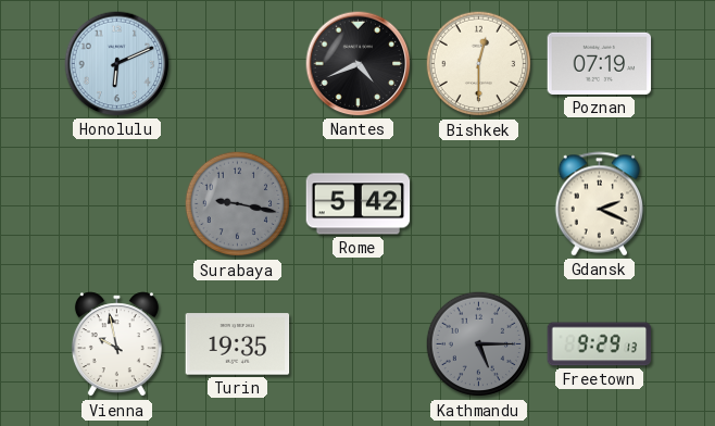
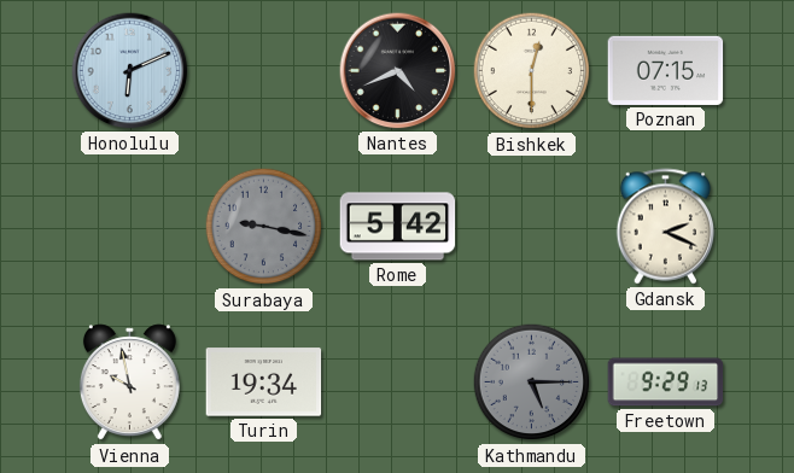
Poznan: 07:19 -> 07:15 (666, 70)
Turin: 19:35 -> 19:34 (264, 383)
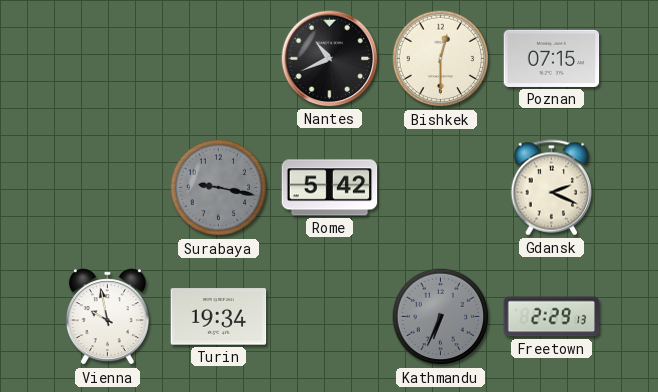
Honolulu: 6:11 -> none (130, 71)
Nantes: 4:41 -> 10:41 (330, 59)
Kathmandu: 5:15 -> 6:34 (441, 317)
Freetown: 9:29 -> 2:29 (552, 317)
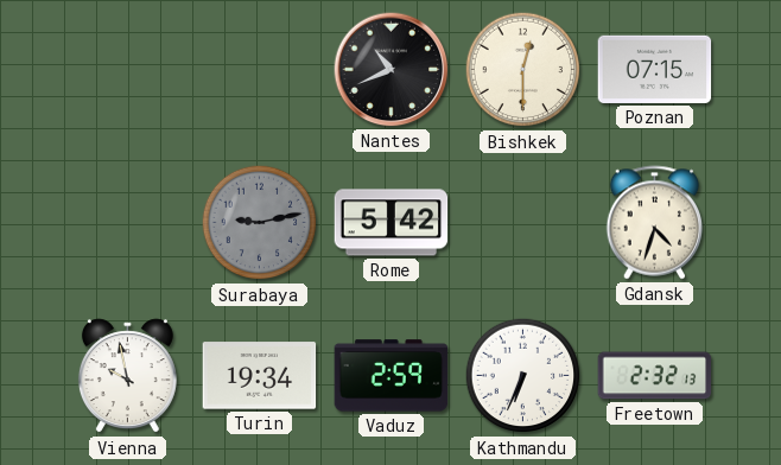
Surabaya: 9:17 -> 9:13 (260, 223)
Gdansk: 2:19 -> 4:33 (655, 223)
Vaduz: none -> 2:59 (392, 376)
Kathmandu dial: grey -> white (523, 376)
Freetown: 2:29 -> 2:32 (655, 376)
